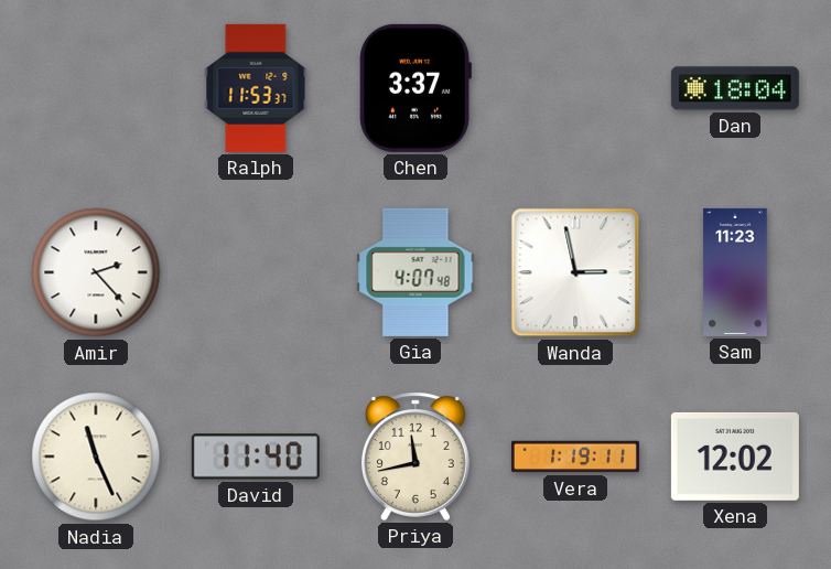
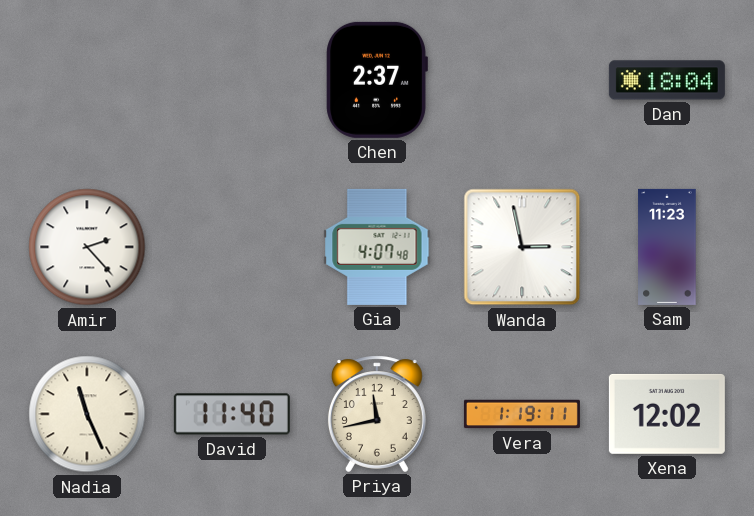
Ralph: 11:53 -> none (256, 88)
Chen: 3:37 -> 2:37 (377, 80)
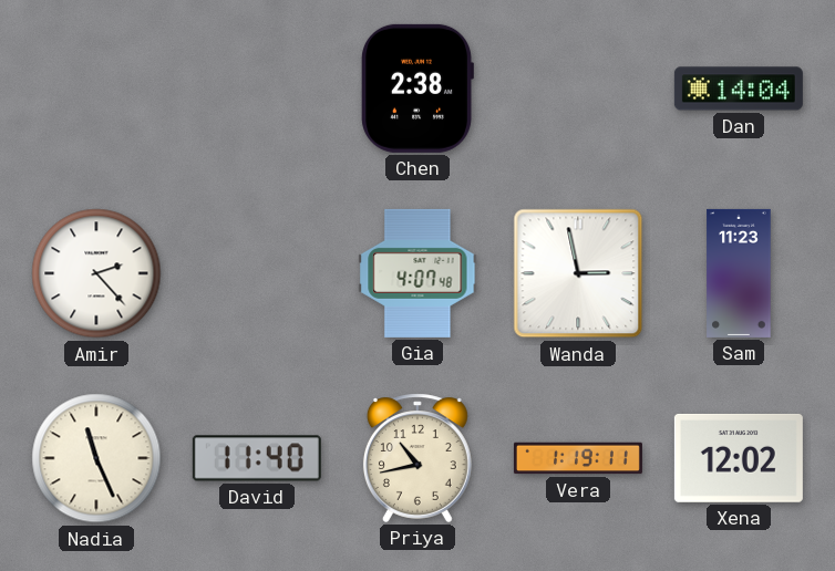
Chen: 2:37 -> 2:38 (417, 89)
Dan: 18:04 -> 14:04 (739, 89)
Priya: 11:43 -> 10:43 (417, 458)
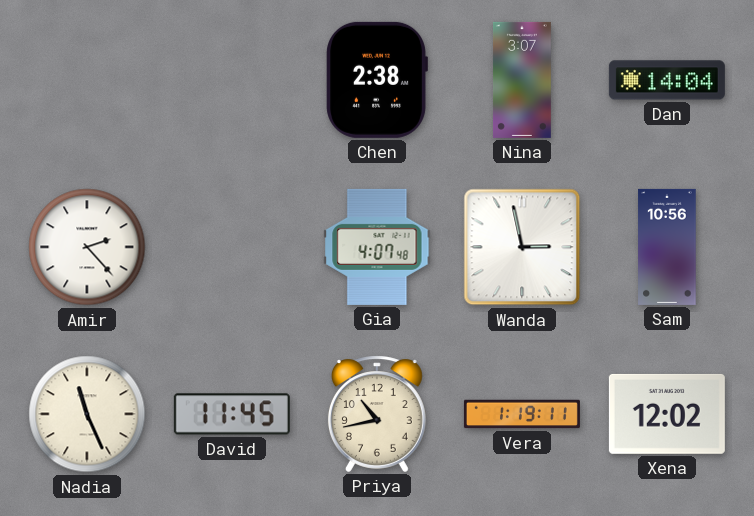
Nina: none -> 3:07 (522, 80)
Sam: 11:23 -> 10:56 (667, 247)
David: 11:40 -> 11:45 (232, 414)
